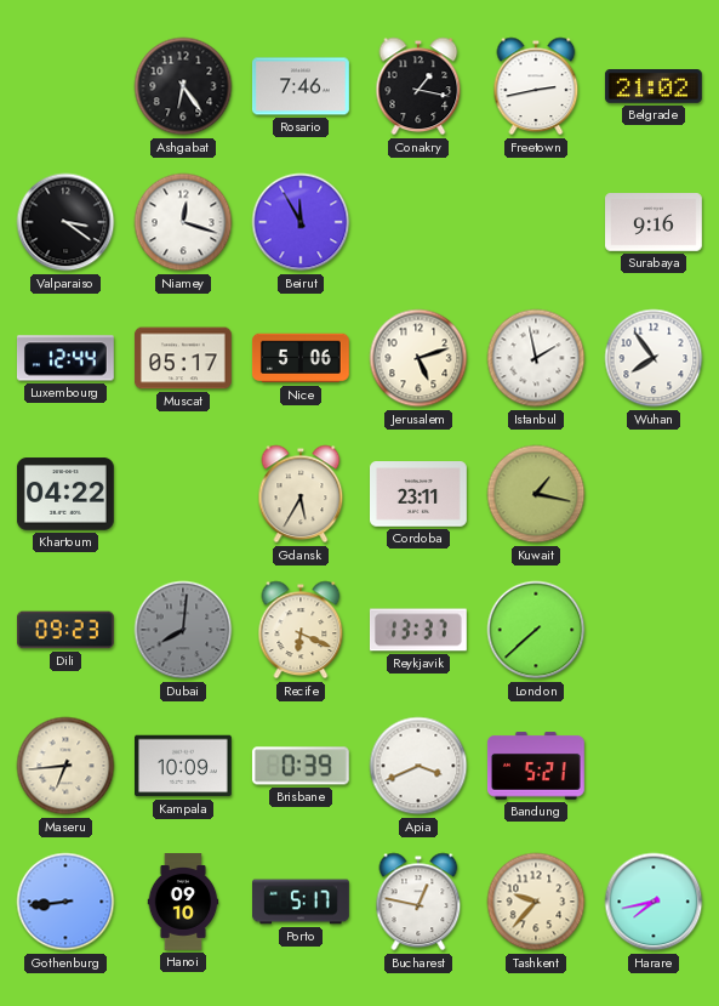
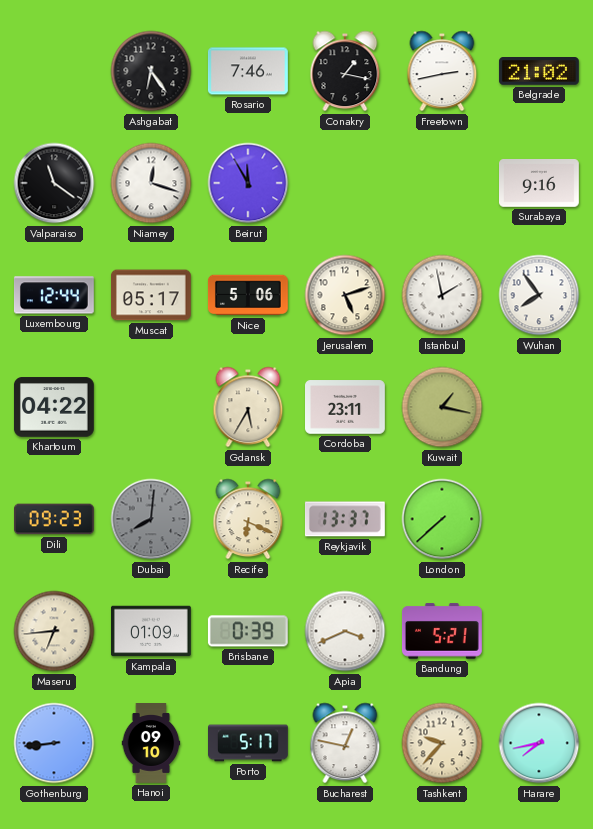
Valparaiso: 3:21 -> 11:21 (54, 183)
Kampala: 10:09 -> 01:09 (152, 631)
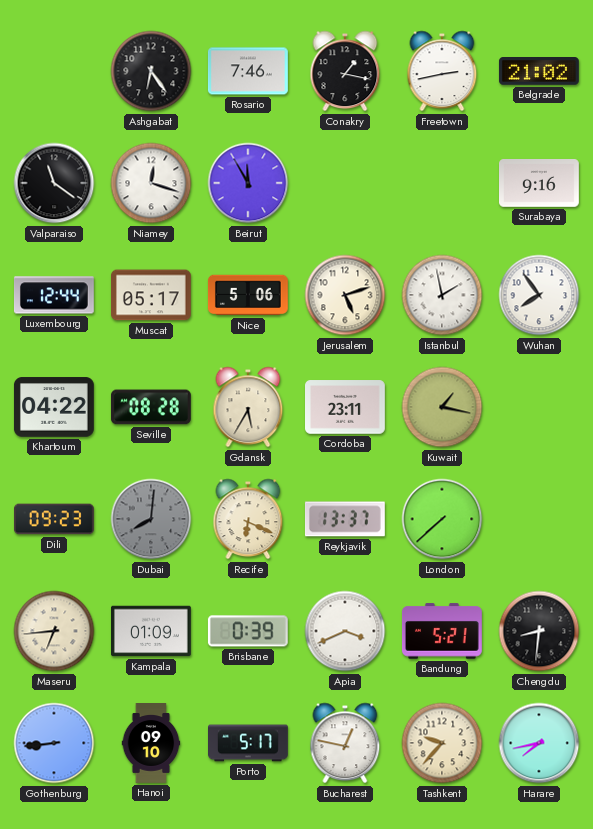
Seville: none -> 08:28 (151, 407)
Chengdu: none -> 8:31 (539, 631)
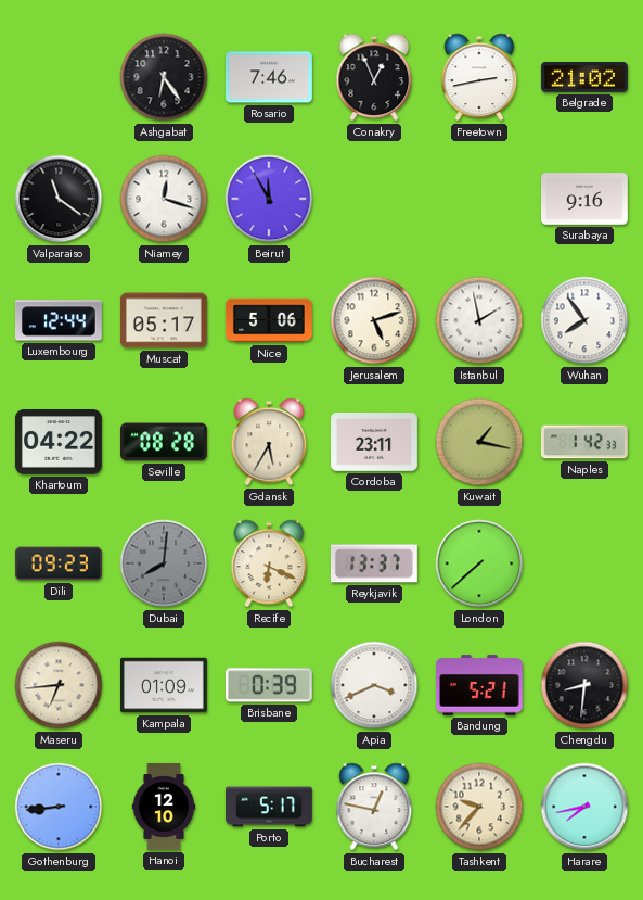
Conakry: 1:17 -> 12:56 (374, 77)
Naples: none -> 1:42 (584, 442)
Hanoi: 09:10 -> 12:10 (164, 808)
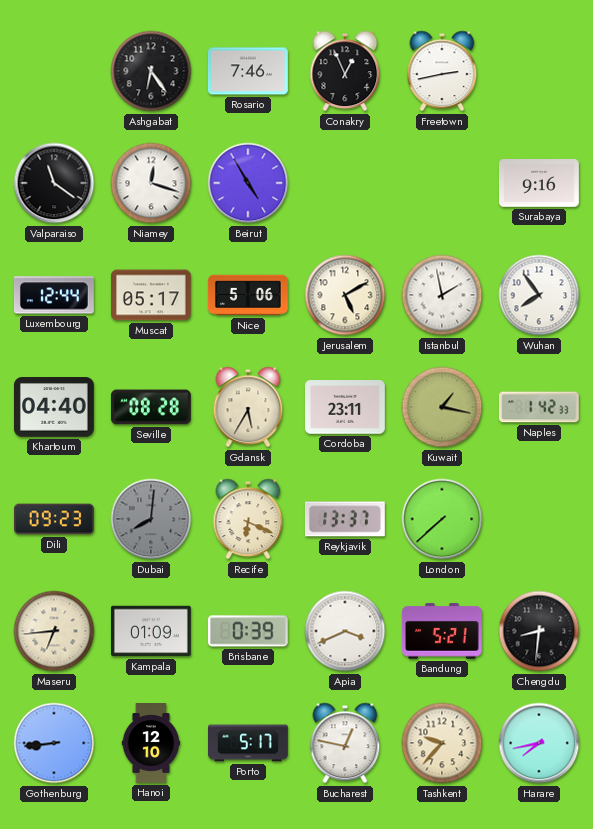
Belgrade: 21:02 -> none (584, 77)
Beirut: 11:55 -> 4:55 (248, 183)
Jerusalem: 5:12 -> 5:10 (345, 295)
Khartoum: 04:22 -> 04:40 (54, 407)
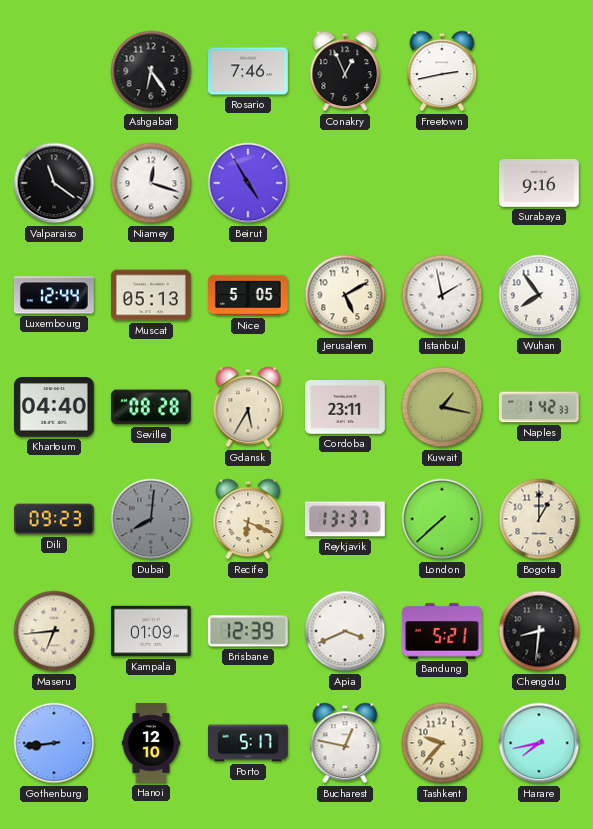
Muscat: 05:17 -> 05:13 (151, 295)
Nice: 5:06 -> 5:05 (248, 295)
Bogota: none -> 1:00 (539, 519)
Brisbane: 0:39 -> 12:39 (248, 631)
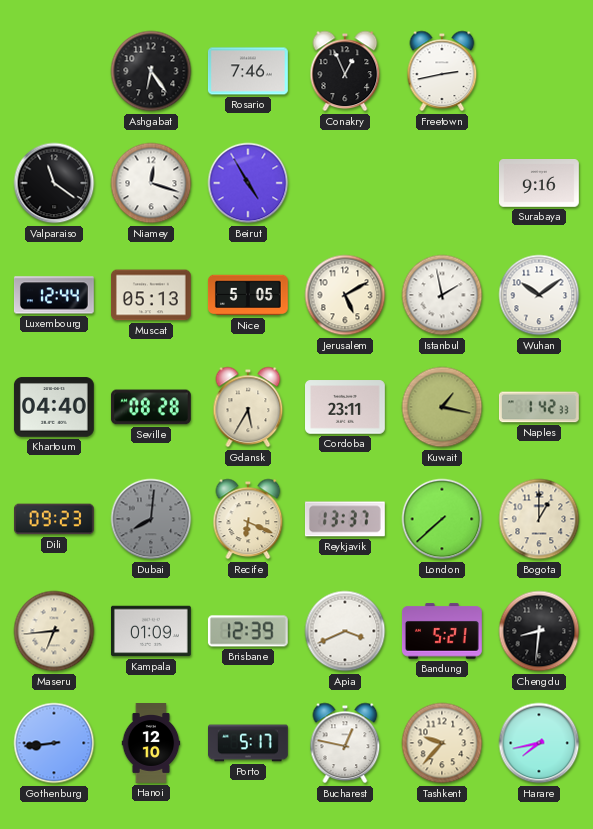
Wuhan: 7:54 -> 10:09 (539, 295)
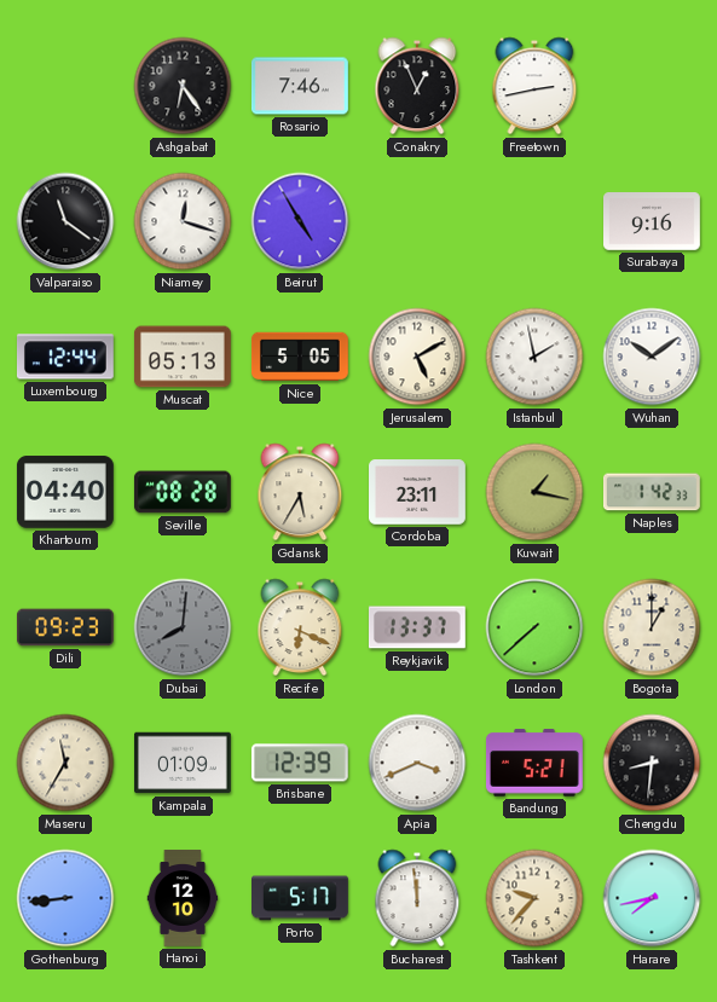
Maseru: 6:44 -> 11:35 (65, 763)
Bucharest: 12:47 -> 11:59 (417, 898)
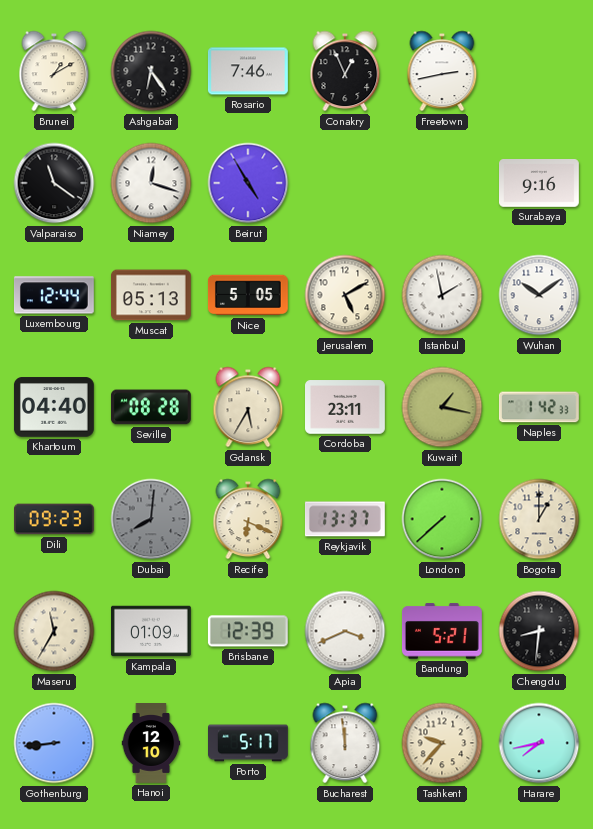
Brunei: none -> 1:10 (54, 71)
